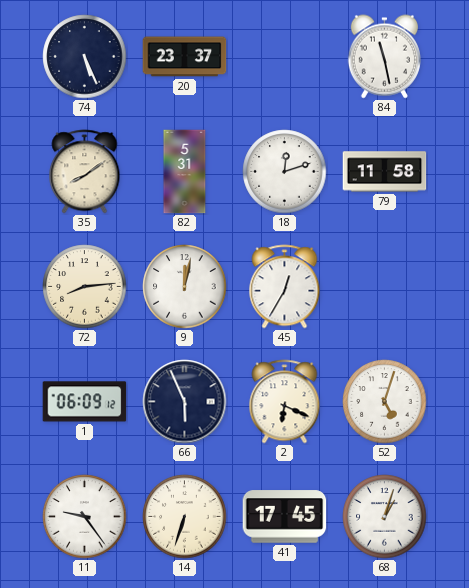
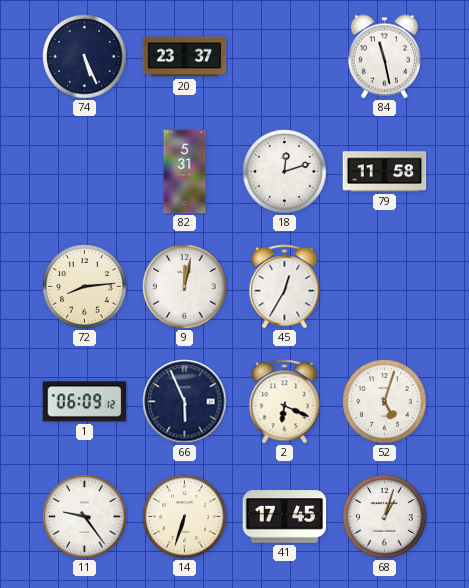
35: 8:09 -> none (85, 172)
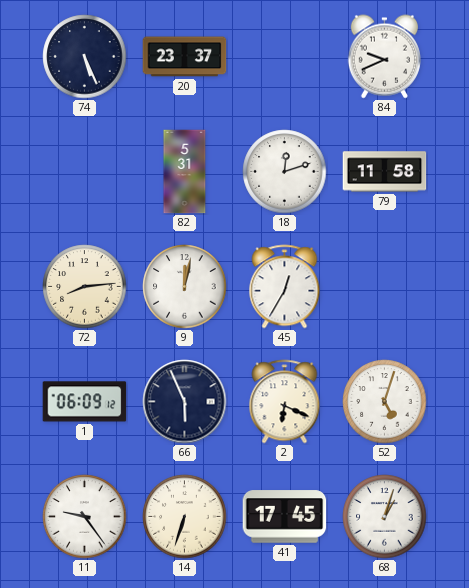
84: 11:28 -> 9:41 (384, 57)
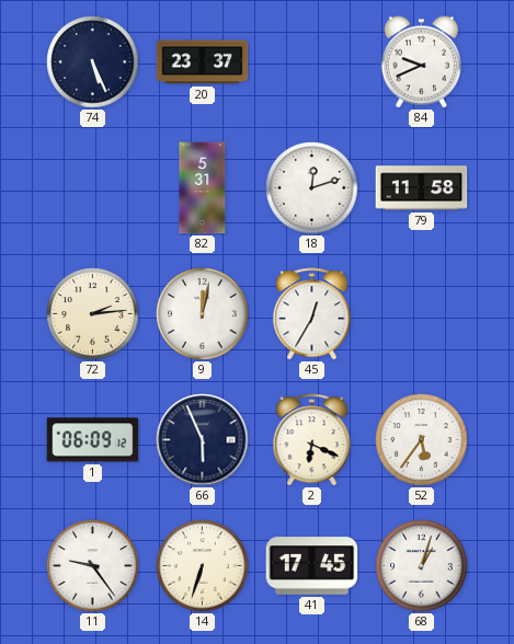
72: 8:14 -> 2:14 (93, 314)
52: 5:03 -> 5:36 (422, 440)
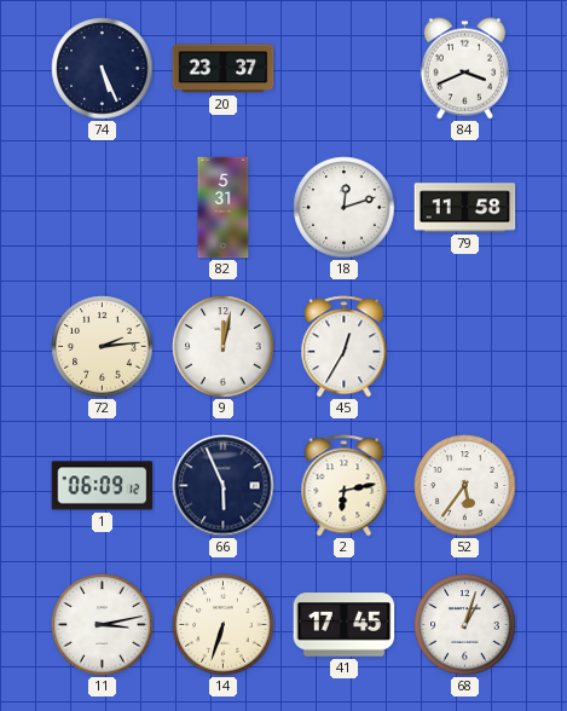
84: 9:41 -> 3:41 (464, 69)
2: 6:19 -> 6:13 (345, 486)
11: 9:24 -> 3:13 (103, 625)
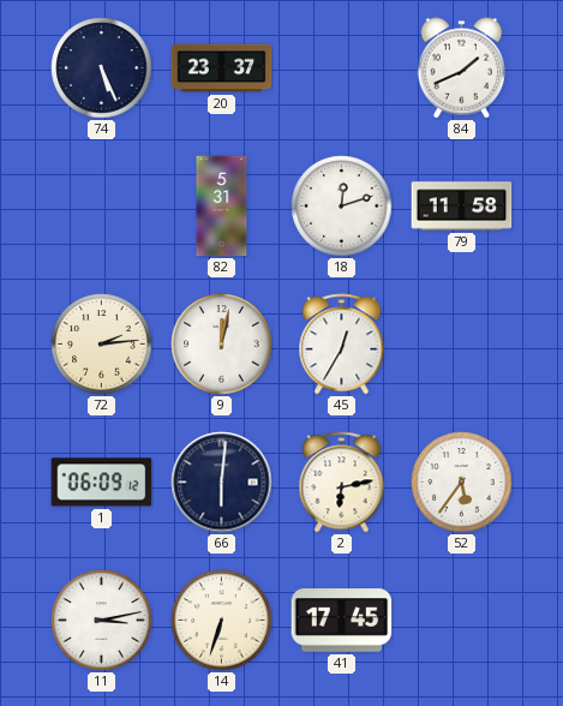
84: 3:41 -> 1:41 (461, 68)
66: 5:56 -> 6:01 (222, 483)
68: 1:03 -> none (465, 625)
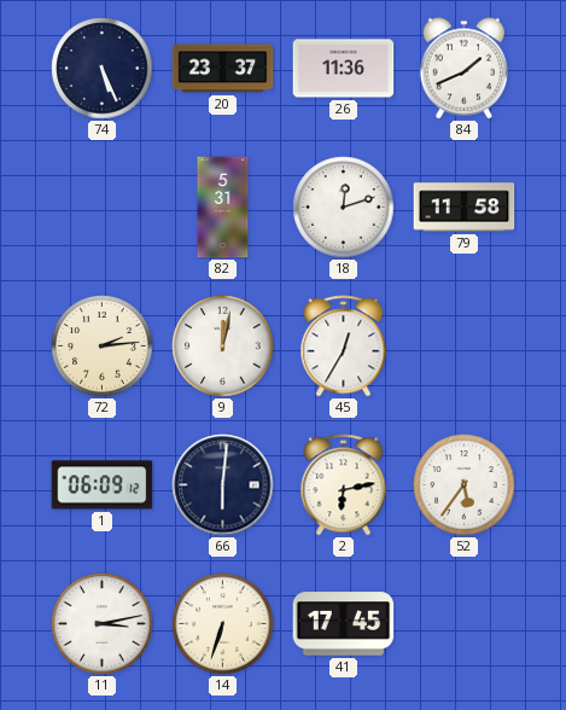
26: none -> 11:36 (344, 69)
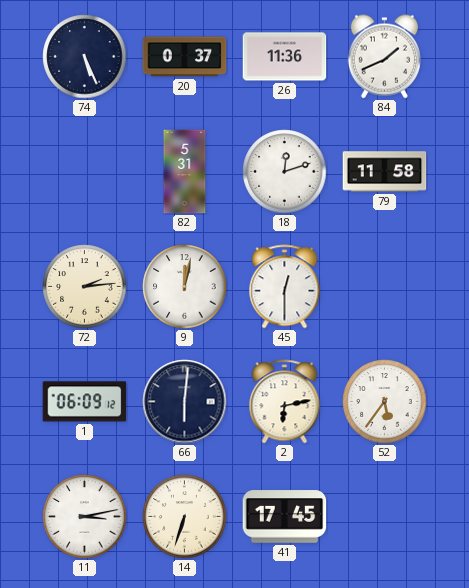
20: 23:37 -> 0:37 (185, 57)
45: 12:35 -> 12:30 (285, 287)
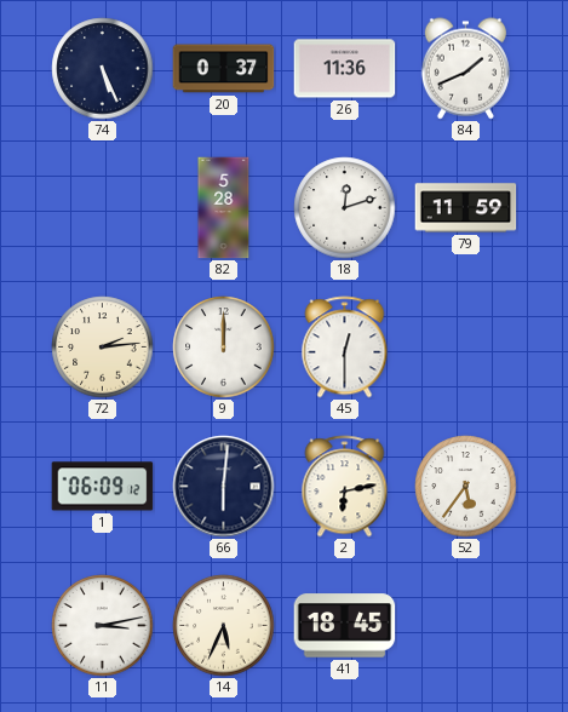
82: 5:31 -> 5:28 (224, 208)
79: 11:58 -> 11:59 (466, 208)
9: 12:02 -> 12:00 (224, 348)
14: 6:33 -> 5:34 (224, 626)
41: 17:45 -> 18:45 (345, 626)
